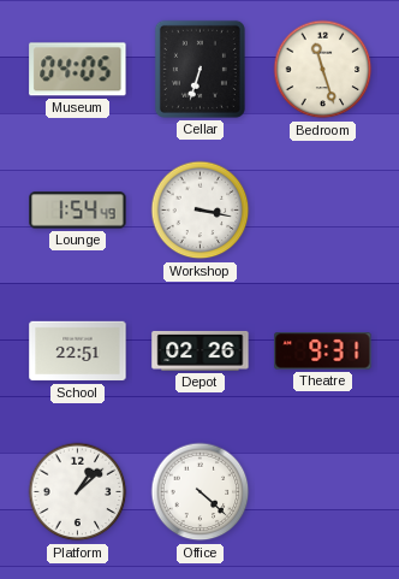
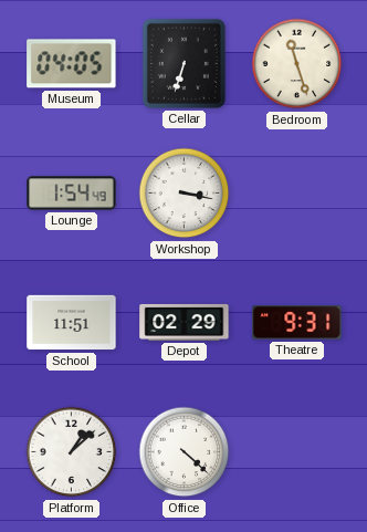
School: 22:51 -> 11:51 (72, 323)
Depot: 02:26 -> 02:29 (185, 322)
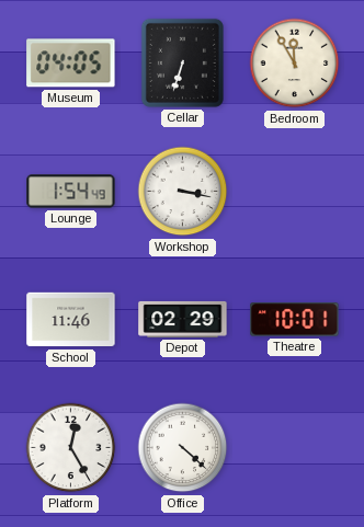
Bedroom: 11:27 -> 11:55 (295, 64)
School: 11:51 -> 11:46 (71, 320)
Theatre: 9:31 -> 10:01 (295, 320)
Platform: 1:08 -> 12:25 (71, 448)
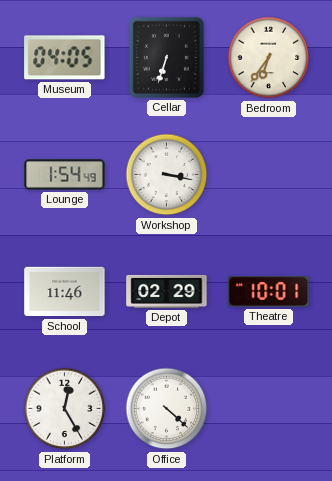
Bedroom: 11:55 -> 6:36 (269, 58)
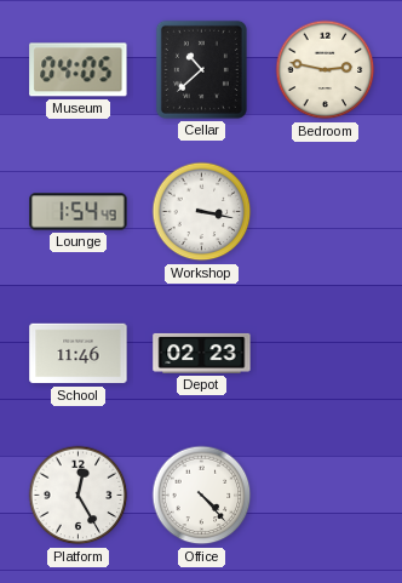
Cellar: 6:33 -> 10:38 (201, 69)
Bedroom: 6:36 -> 2:47 (326, 70)
Depot: 02:29 -> 02:23 (202, 353)
Theatre: 10:01 -> none (269, 292)
Office: 4:22 -> 4:23 (202, 496)
